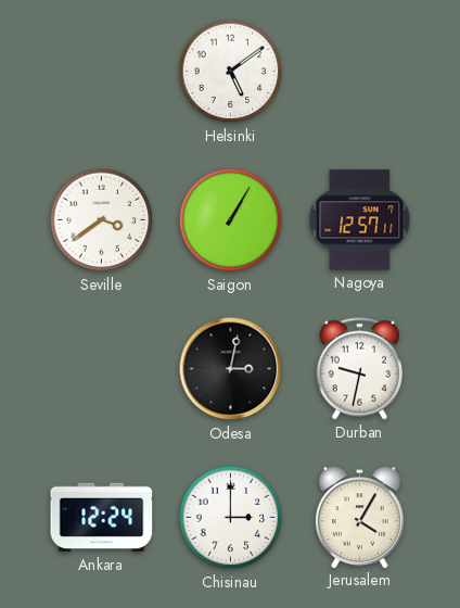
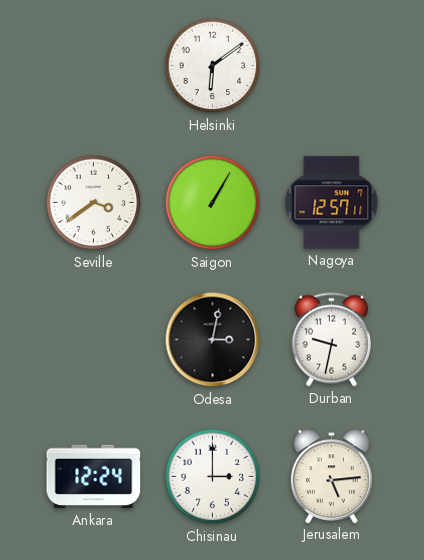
Helsinki: 5:09 -> 6:09 (213, 66)
Jerusalem: 4:05 -> 5:14 (332, 476)
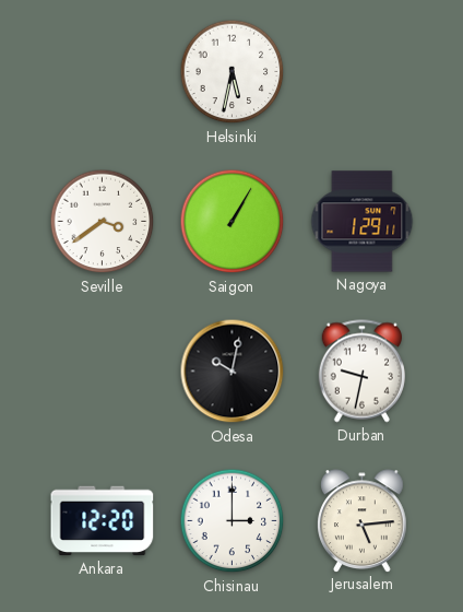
Helsinki: 6:09 -> 5:32 (233, 72)
Nagoya: 12:57 -> 1:29 (363, 222)
Odesa: 3:02 -> 10:02 (233, 372)
Ankara: 12:24 -> 12:20 (103, 521)
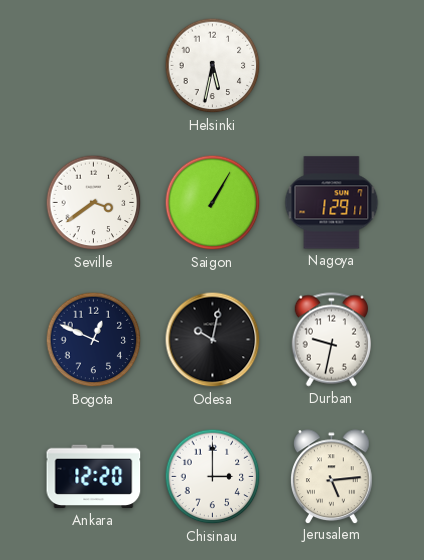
Bogota: none -> 12:49 (94, 340)
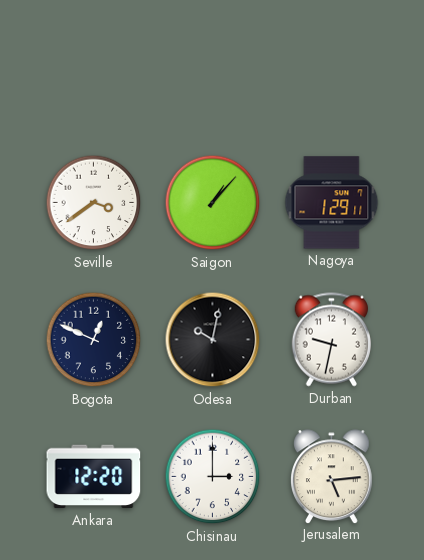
Helsinki: 5:32 -> none (213, 66)
Saigon: 1:05 -> 1:07 (213, 203)
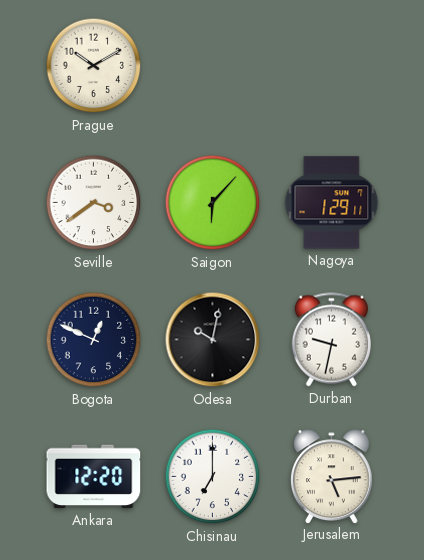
Prague: none -> 10:10 (94, 66)
Saigon: 1:07 -> 6:07 (213, 203)
Chisinau: 3:00 -> 7:00 (213, 477)
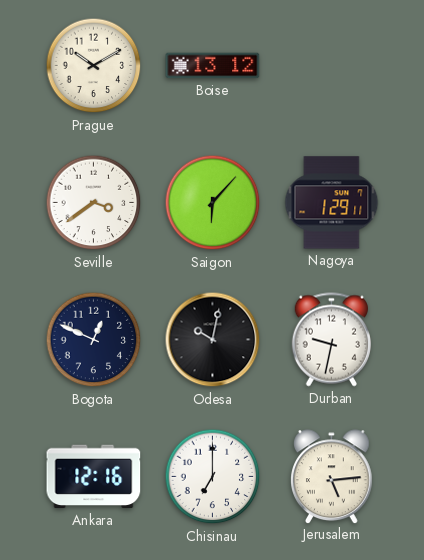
Boise: none -> 13:12 (213, 66)
Ankara: 12:20 -> 12:16 (94, 477)
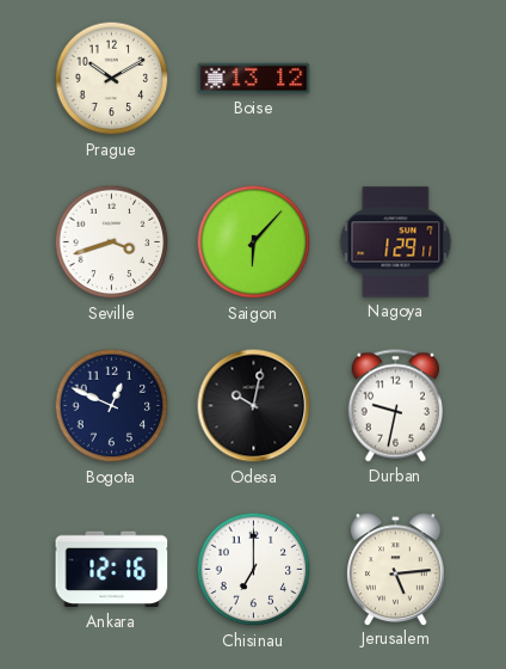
Seville: 3:39 -> 3:42 (112, 243)
